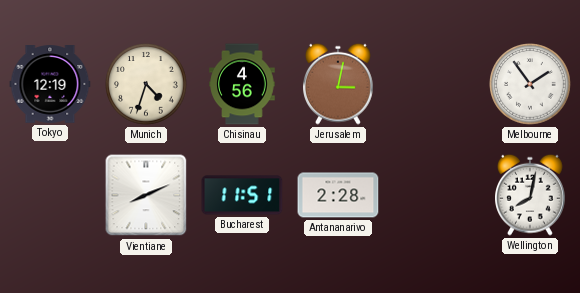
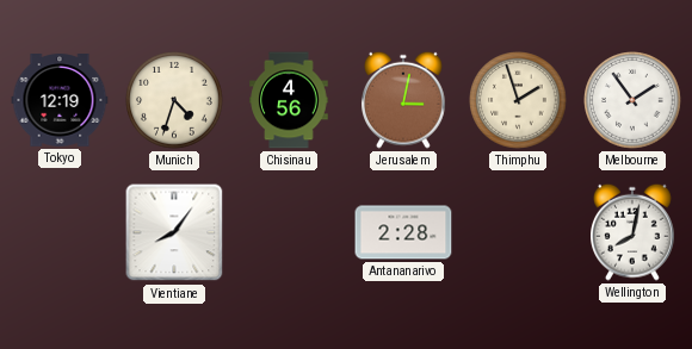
Thimphu: none -> 1:57 (518, 100)
Vientiane: 8:11 -> 8:06 (174, 232)
Bucharest: 11:51 -> none (242, 195)
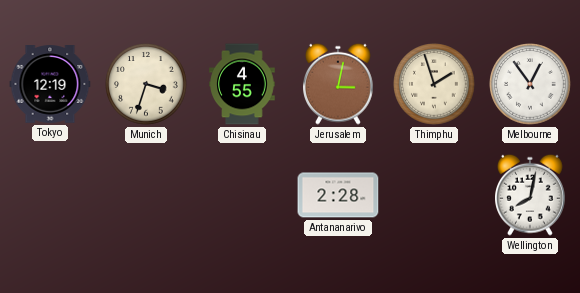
Munich: 4:33 -> 3:33 (146, 84)
Chisinau: 4:56 -> 4:55 (242, 84)
Melbourne: 1:54 -> 12:54 (530, 84)
Vientiane: 8:06 -> none (174, 232)
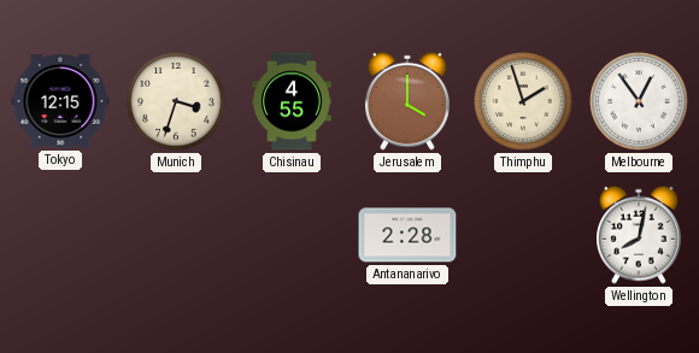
Tokyo: 12:19 -> 12:15 (60, 101)
Jerusalem: 3:02 -> 4:00 (409, 101)
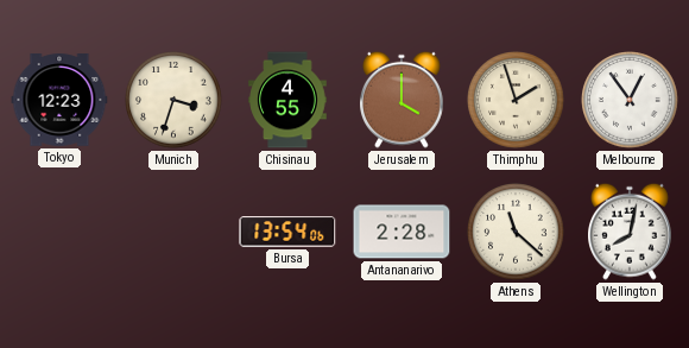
Tokyo: 12:15 -> 12:23 (59, 100)
Bursa: none -> 13:54 (287, 232)
Athens: none -> 11:22 (516, 232)
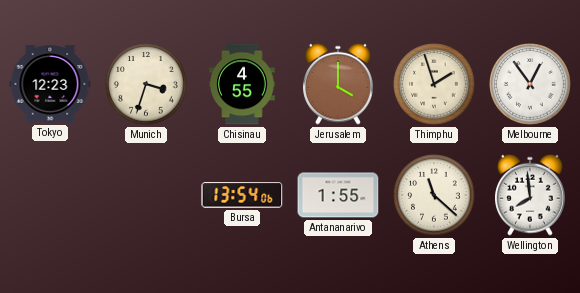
Antananarivo: 2:28 -> 1:55 (338, 195)
Wellington: 8:02 -> 7:59 (531, 195)
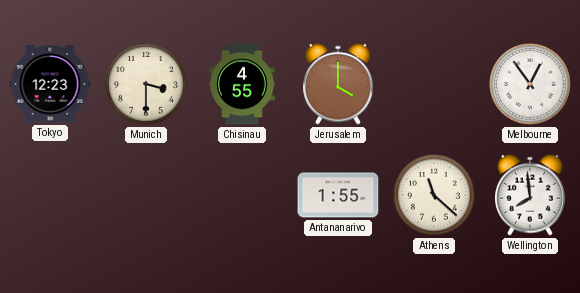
Munich: 3:33 -> 3:30 (146, 84)
Thimphu: 1:57 -> none (434, 84)
Bursa: 13:54 -> none (242, 195)
